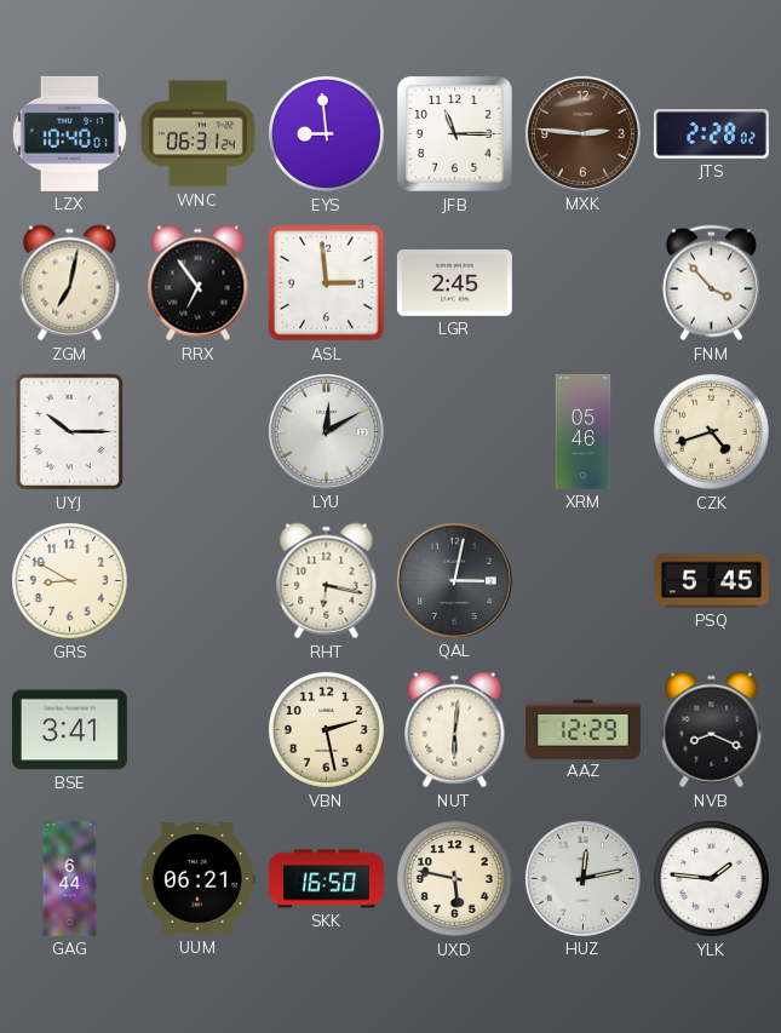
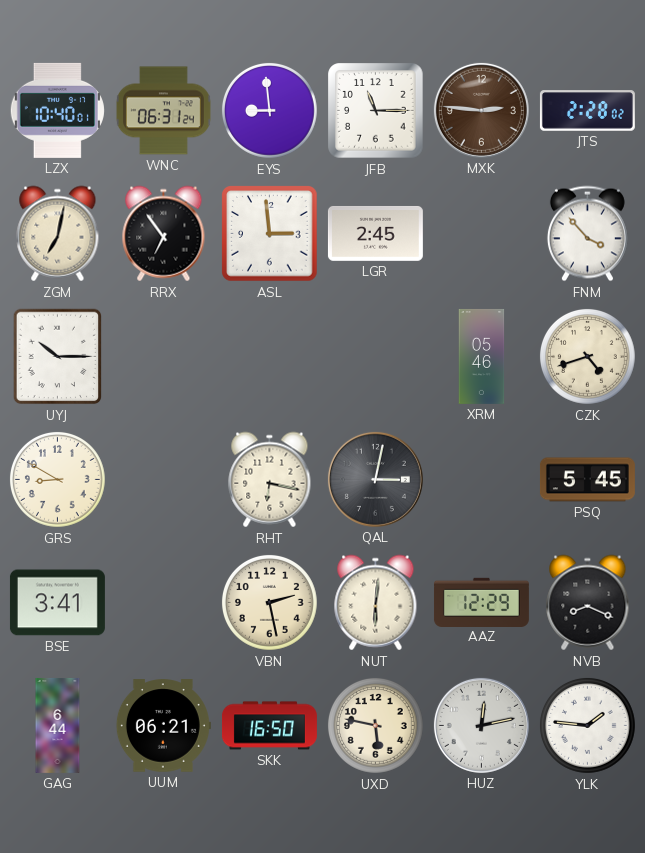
LYU: 12:10 -> none (326, 431)
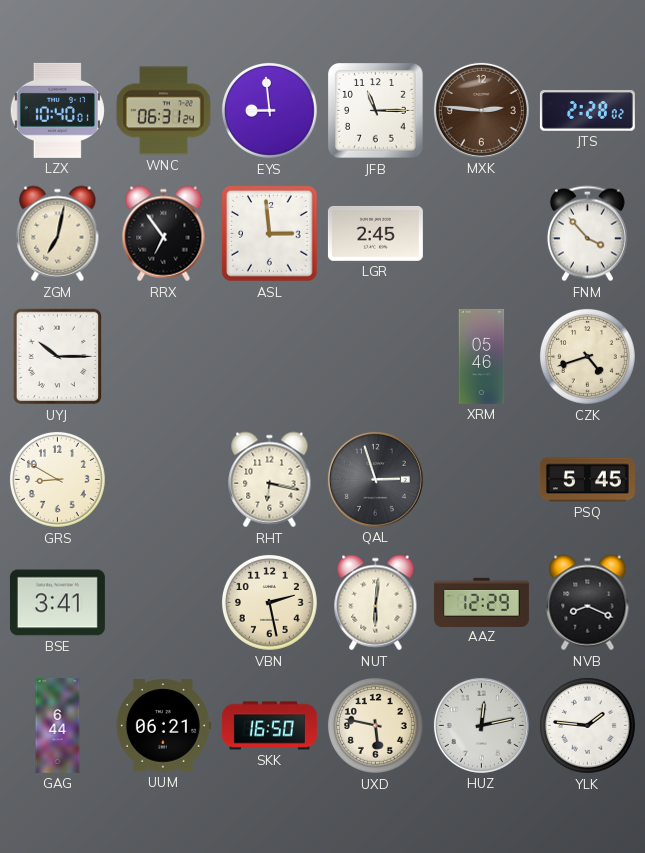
QAL: 3:02 -> 2:57 (375, 479)
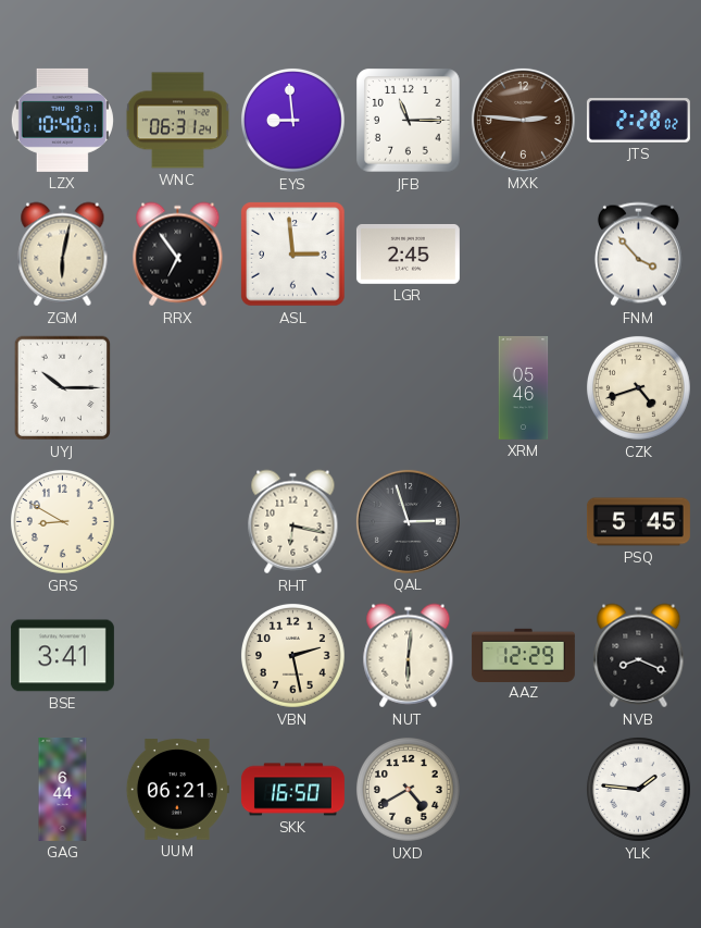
ZGM: 7:02 -> 6:02 (63, 255)
UXD: 5:47 -> 4:40 (409, 790)
HUZ: 12:13 -> none (481, 725)
